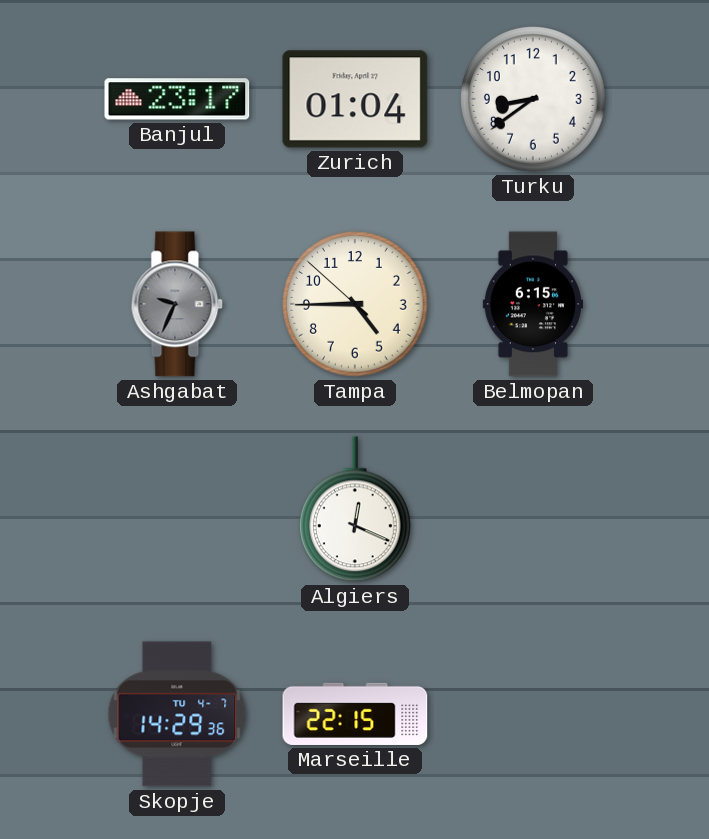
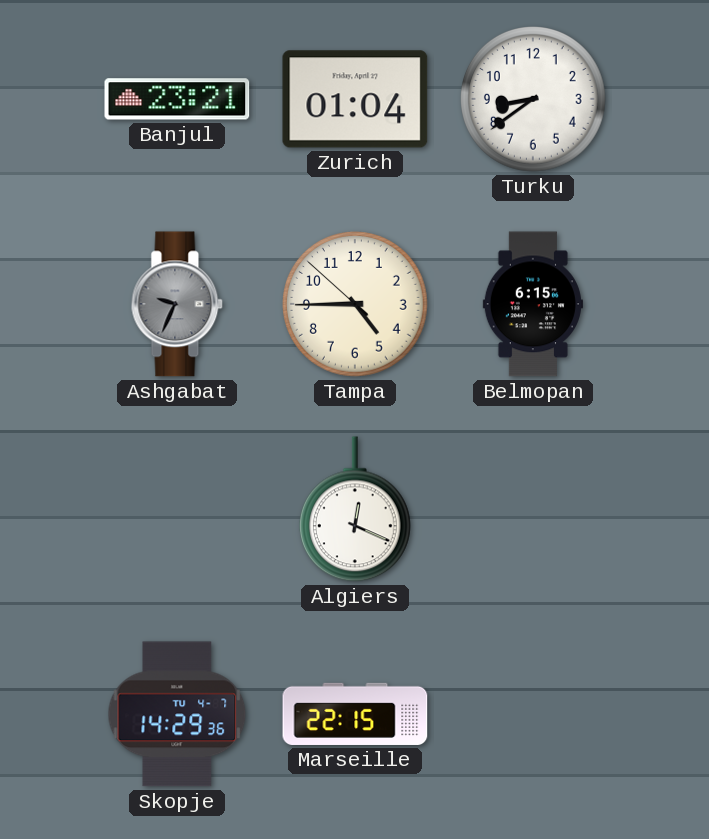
Banjul: 23:17 -> 23:21 (177, 99)
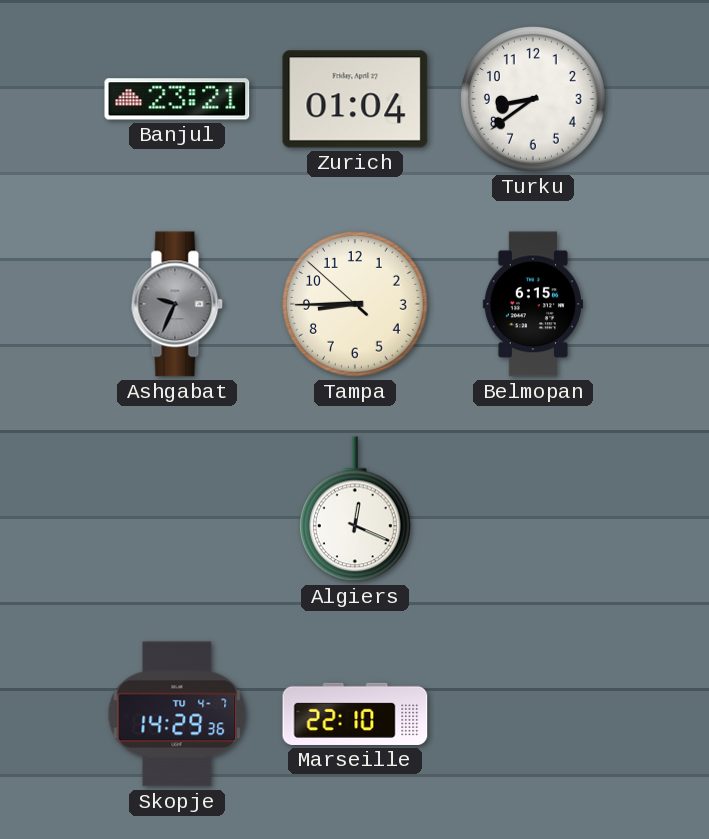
Tampa: 4:44 -> 8:44 (356, 305)
Marseille: 22:15 -> 22:10 (355, 714)
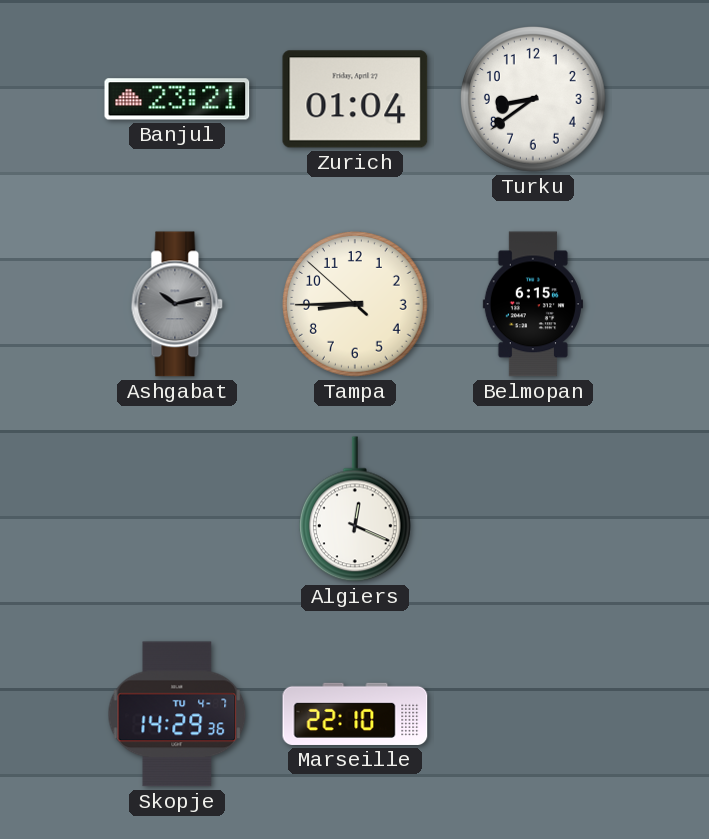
Ashgabat: 9:34 -> 10:13 (177, 304)
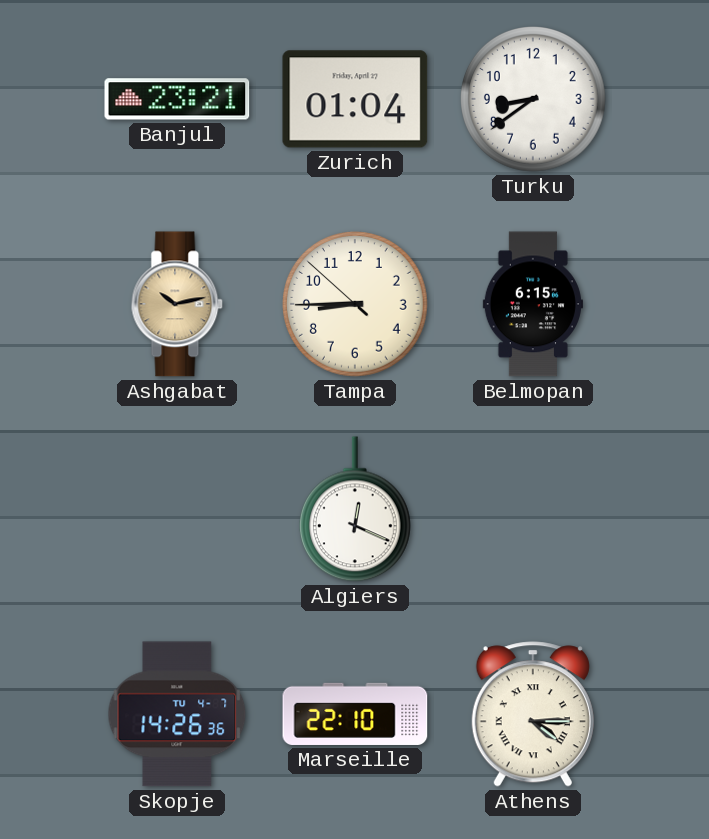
Ashgabat dial: grey -> champagne (177, 304)
Skopje: 14:29 -> 14:26 (177, 714)
Athens: none -> 4:15 (533, 714)
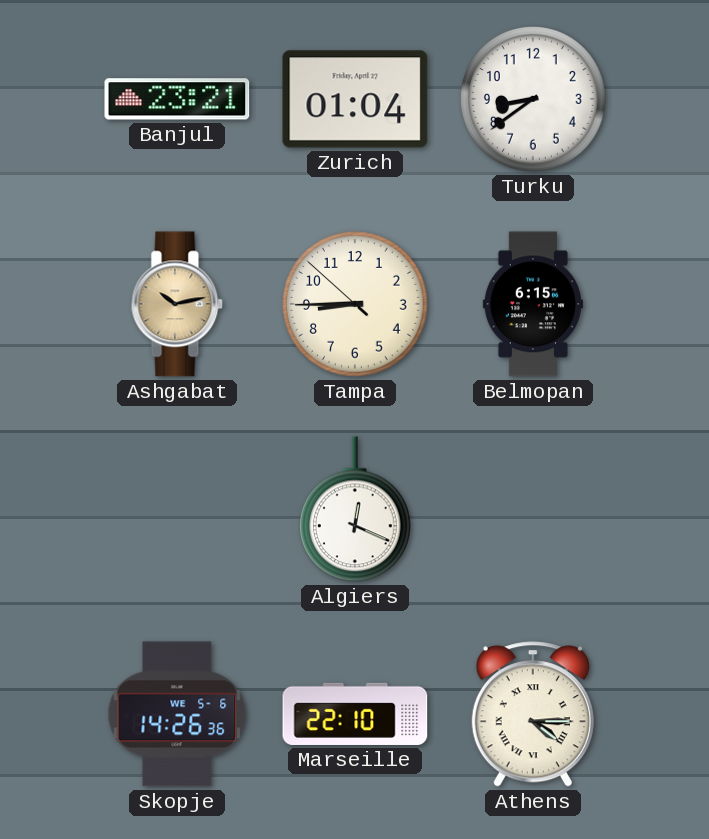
Skopje date: TU 4-7 -> WE 5-6 (177, 714)
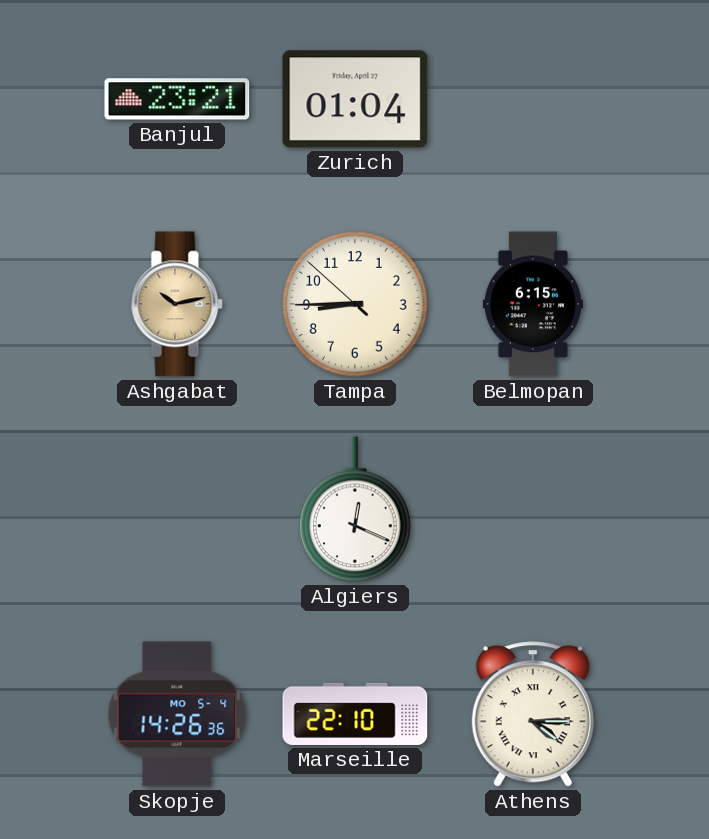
Turku: 8:39 -> none (534, 100)
Skopje date: WE 5-6 -> MO 5-4 (177, 714)
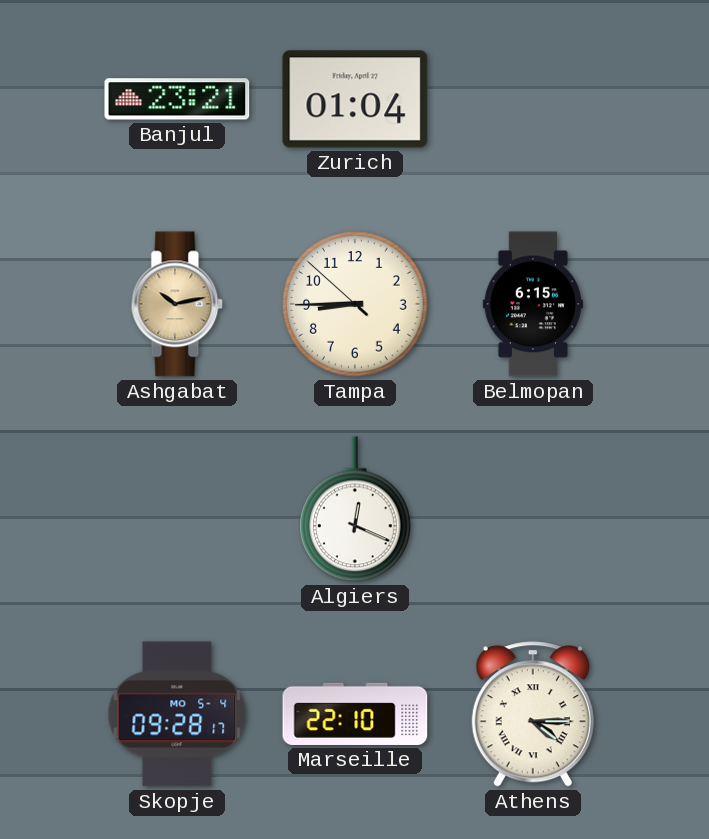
Skopje: 14:26 -> 09:28 (177, 714)
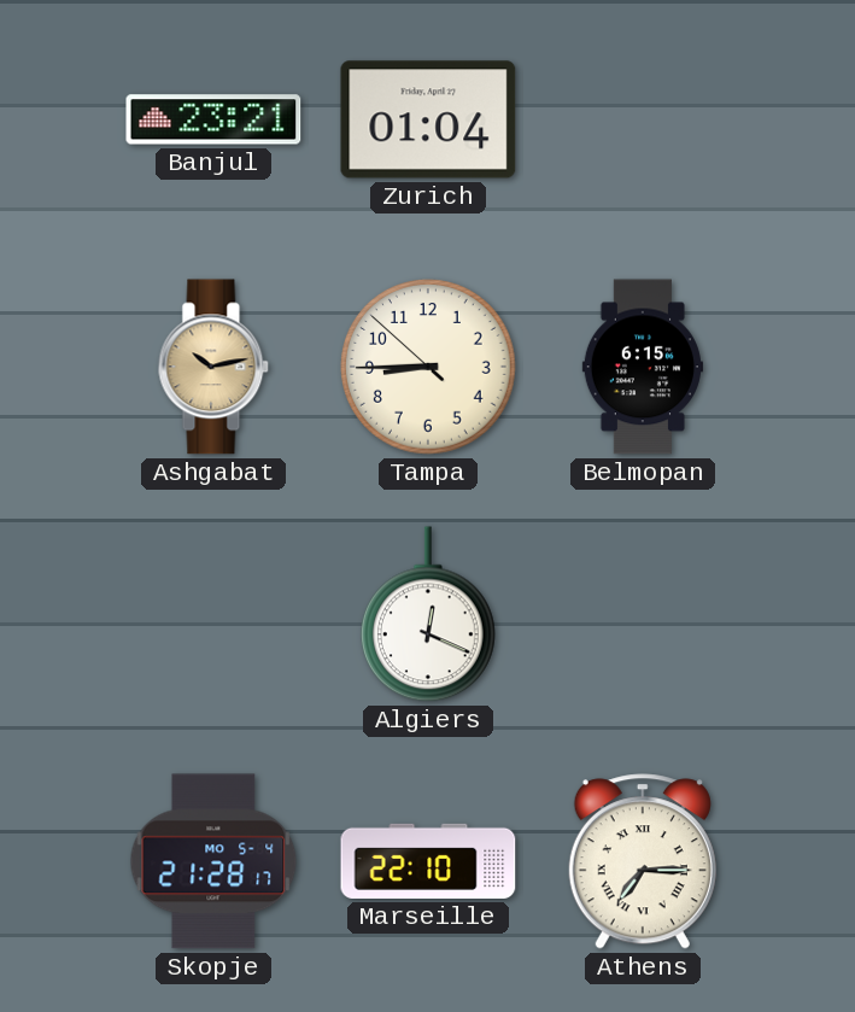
Skopje: 09:28 -> 21:28 (213, 861)
Athens: 4:15 -> 7:15 (643, 861)
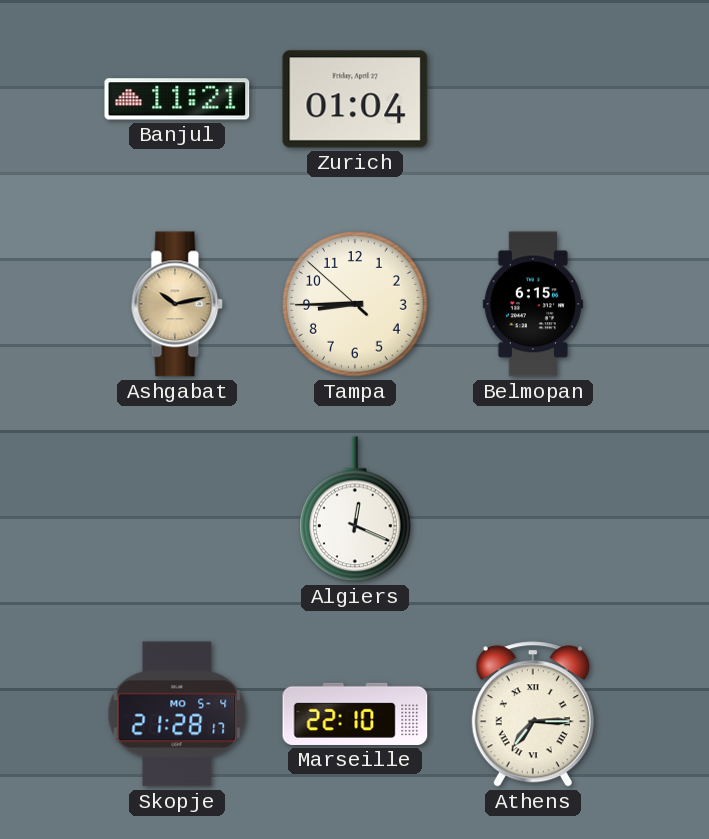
Banjul: 23:21 -> 11:21 (177, 99)
